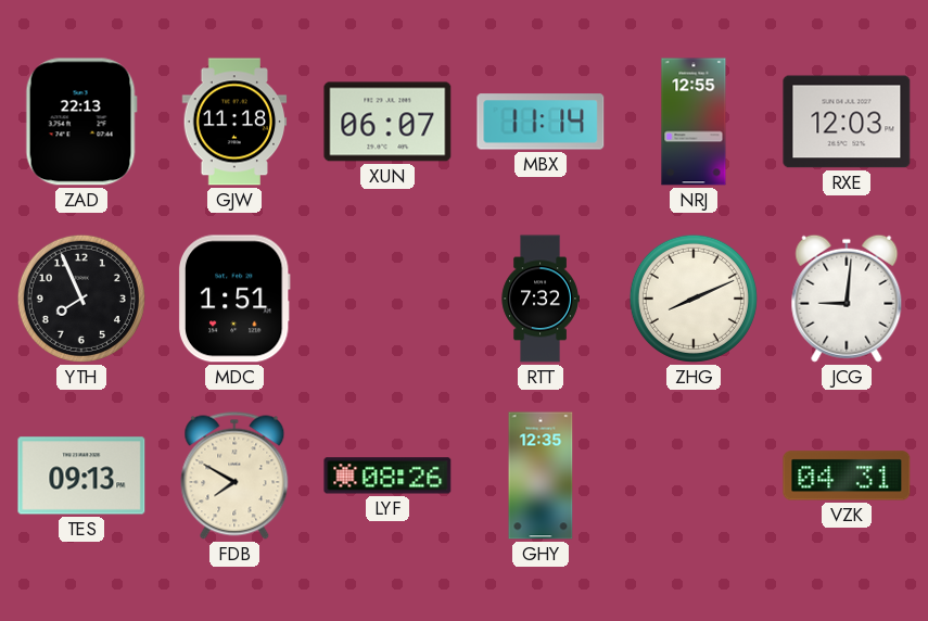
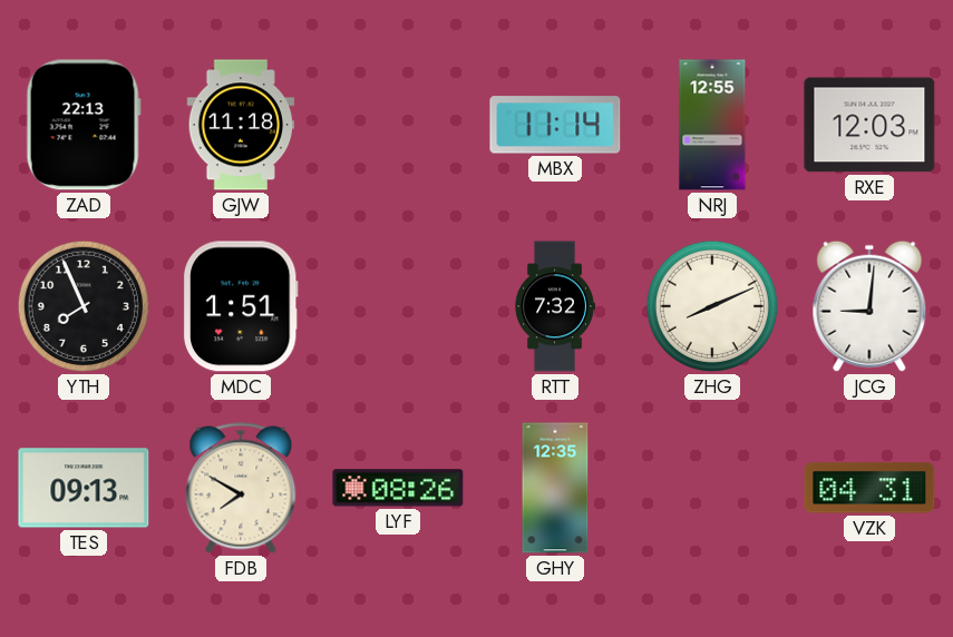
XUN: 06:07 -> none (387, 122)
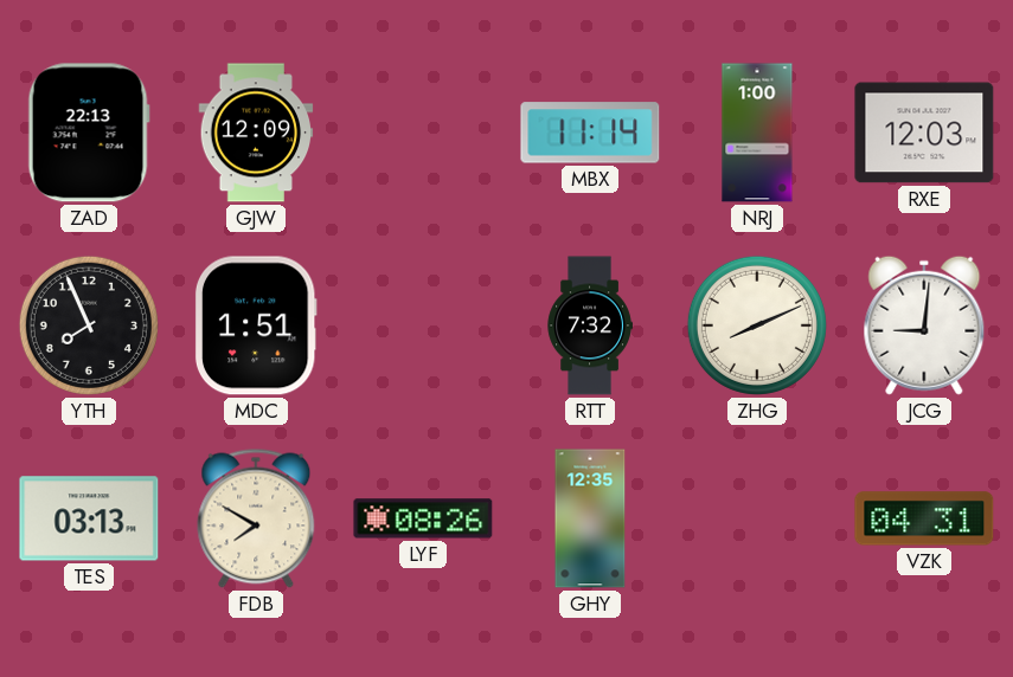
GJW: 11:18 -> 12:09 (256, 133)
NRJ: 12:55 -> 1:00 (757, 133)
TES: 09:13 -> 03:13 (89, 518)
